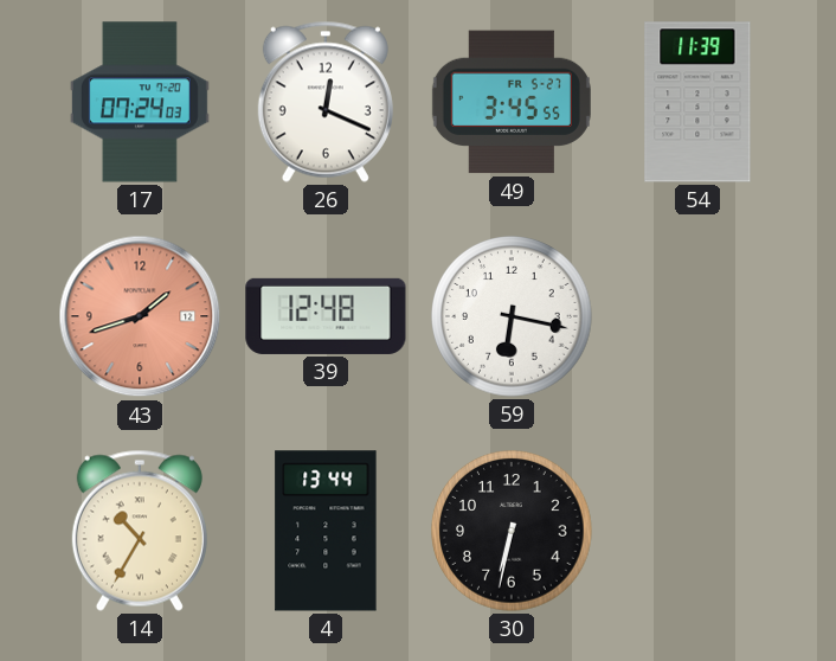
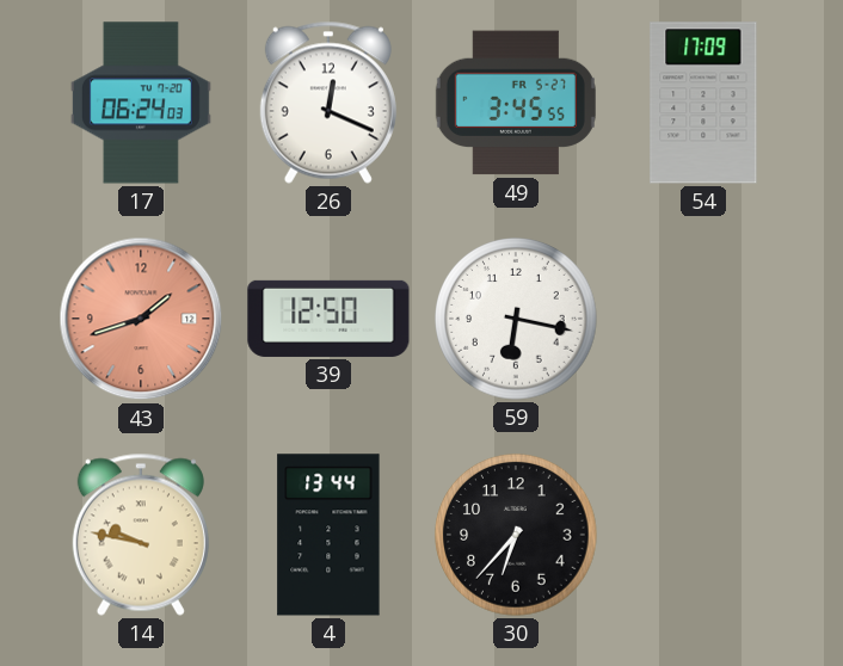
17: 07:24 -> 06:24 (141, 103)
54: 11:39 -> 17:09 (703, 103)
39: 12:48 -> 12:50 (328, 319)
14: 10:35 -> 9:47 (141, 535)
30: 6:32 -> 6:37 (516, 535)
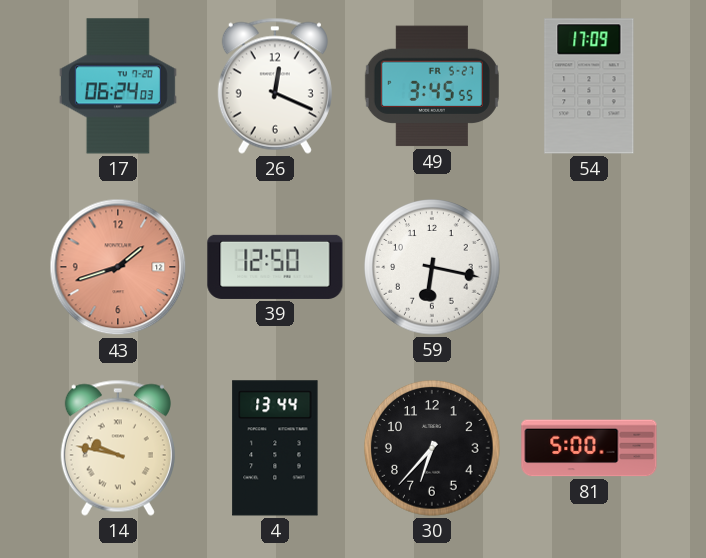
81: none -> 5:00 (589, 448)
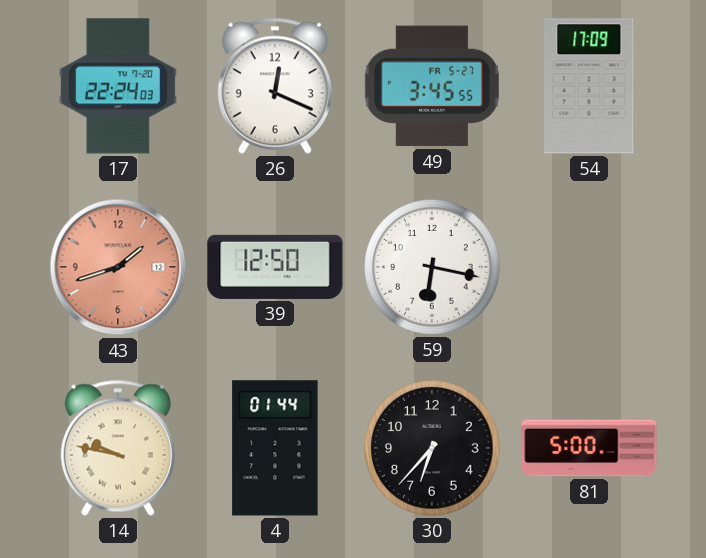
17: 06:24 -> 22:24 (118, 86)
4: 13:44 -> 01:44 (275, 448)
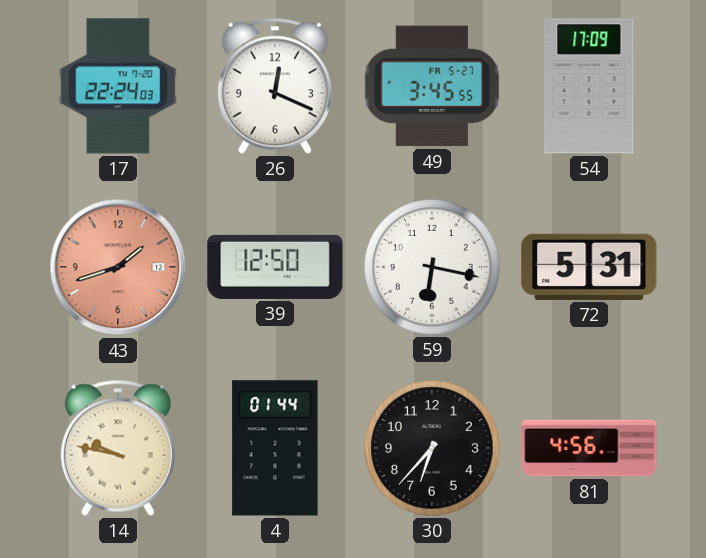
72: none -> 5:31 (589, 267)
81: 5:00 -> 4:56 (589, 448)
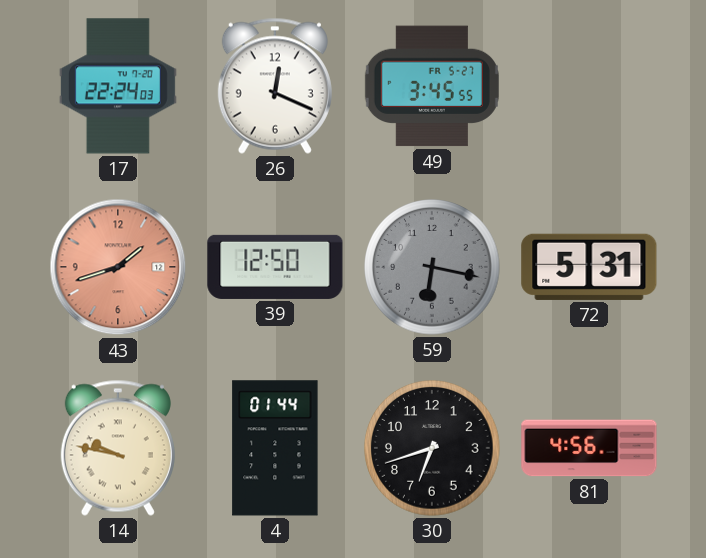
54: 17:09 -> none (589, 86)
59 dial: white -> grey (432, 267)
30: 6:37 -> 6:42 (432, 448)
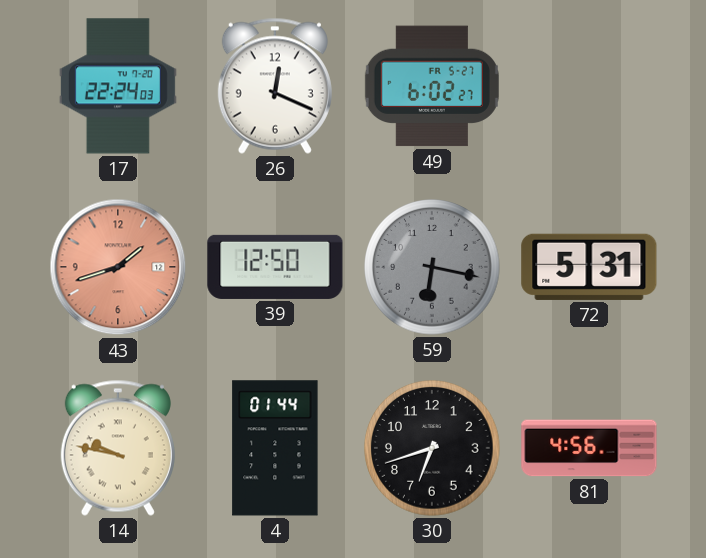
49: 3:45 -> 6:02 (432, 86)
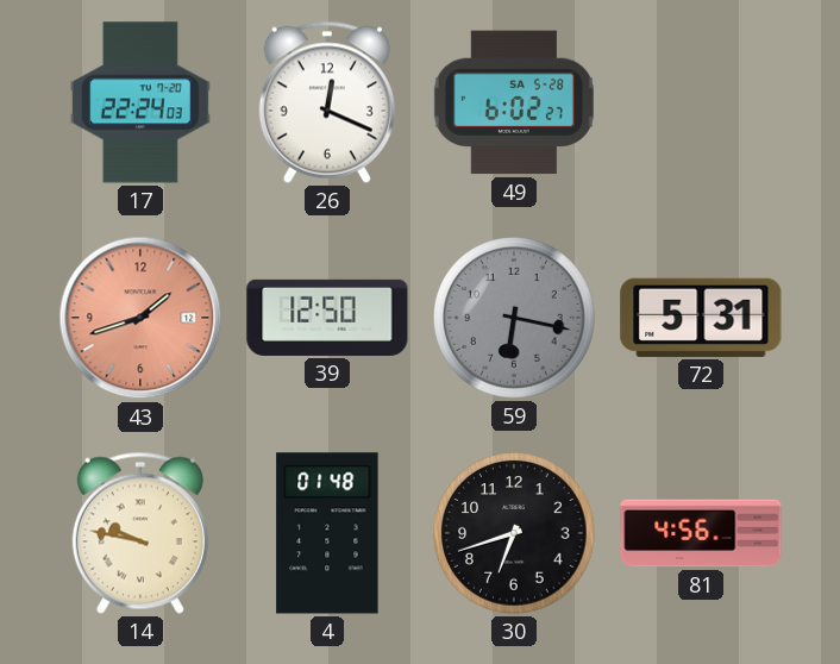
49 date: FR 5-27 -> SA 5-28 (514, 102)
4: 01:44 -> 01:48 (327, 533)
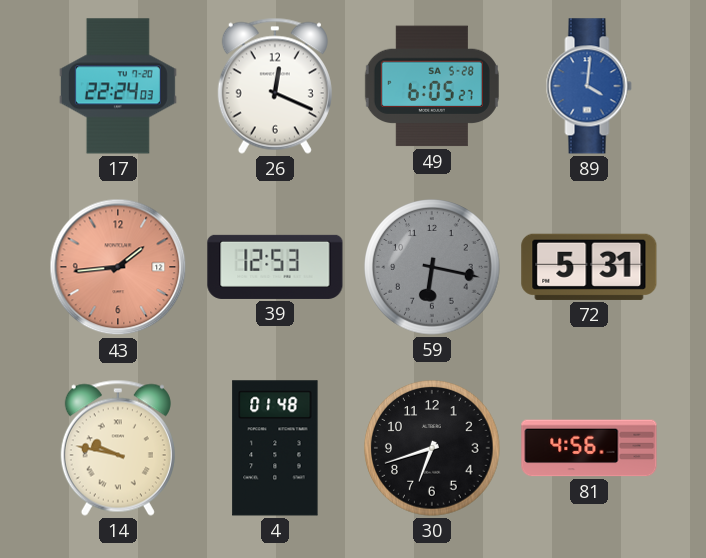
49: 6:02 -> 6:05 (432, 86)
89: none -> 4:01 (589, 86)
43: 1:42 -> 1:44 (118, 267)
39: 12:50 -> 12:53 (275, 267)
